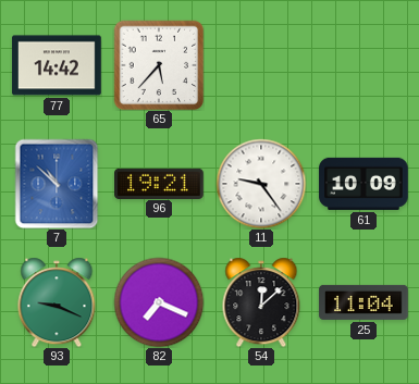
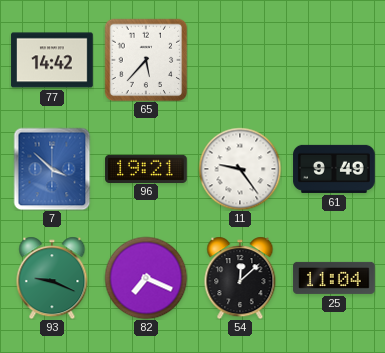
7: 10:52 -> 3:52 (52, 169)
61: 10:09 -> 9:49 (334, 169)
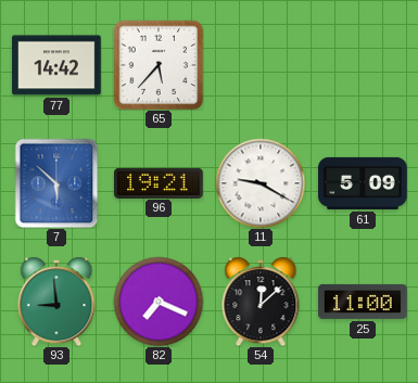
7: 3:52 -> 5:52 (56, 183)
11: 9:24 -> 9:20 (261, 183)
61: 9:49 -> 5:09 (363, 183)
93: 9:19 -> 8:59 (56, 302)
25: 11:04 -> 11:00 (363, 302)
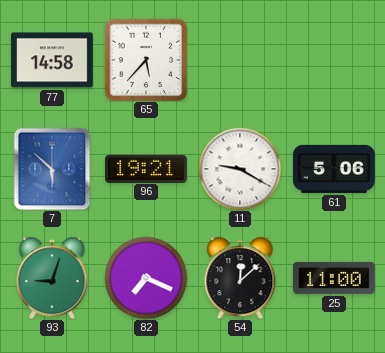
77: 14:42 -> 14:58 (52, 60)
61: 5:09 -> 5:06 (334, 169)
93: 8:59 -> 9:03 (52, 278)
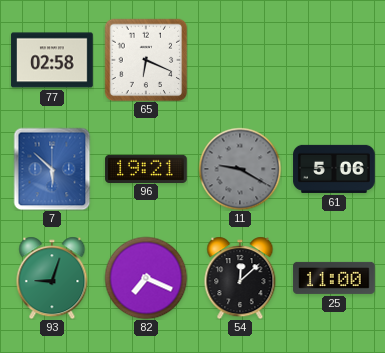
77: 14:58 -> 02:58 (52, 60)
65: 5:37 -> 6:19 (146, 60)
11 dial: white -> grey (240, 169)
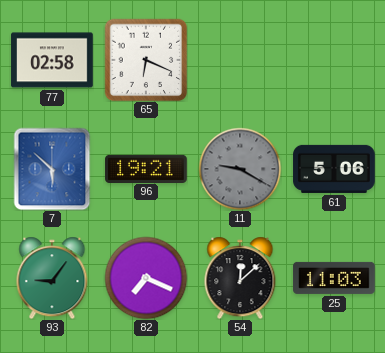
93: 9:03 -> 9:06 (52, 278)
25: 11:00 -> 11:03 (334, 278)
